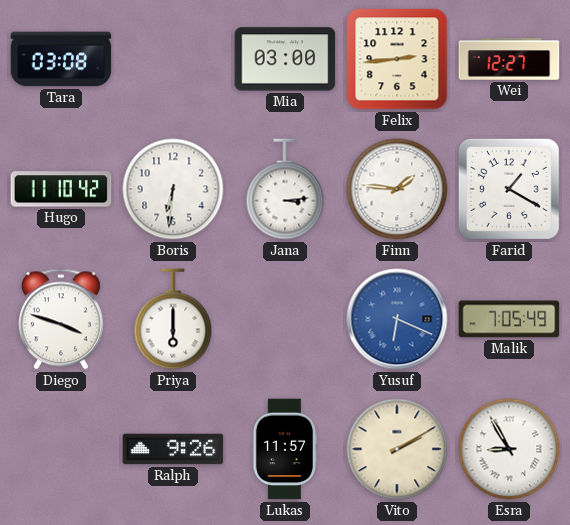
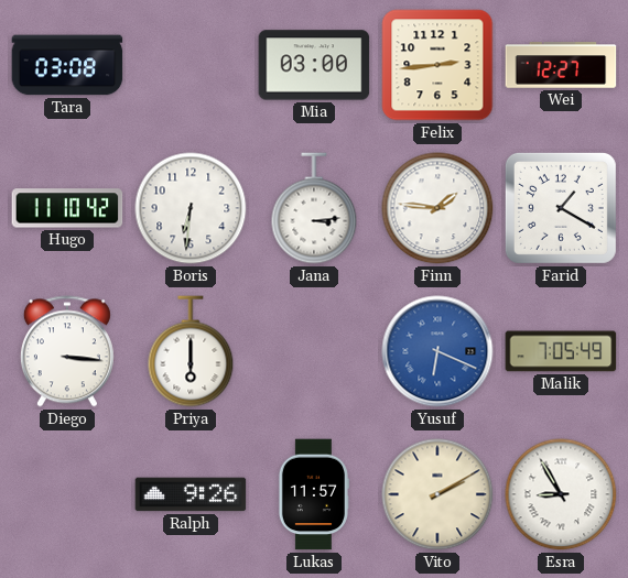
Diego: 3:48 -> 3:16 (67, 351)
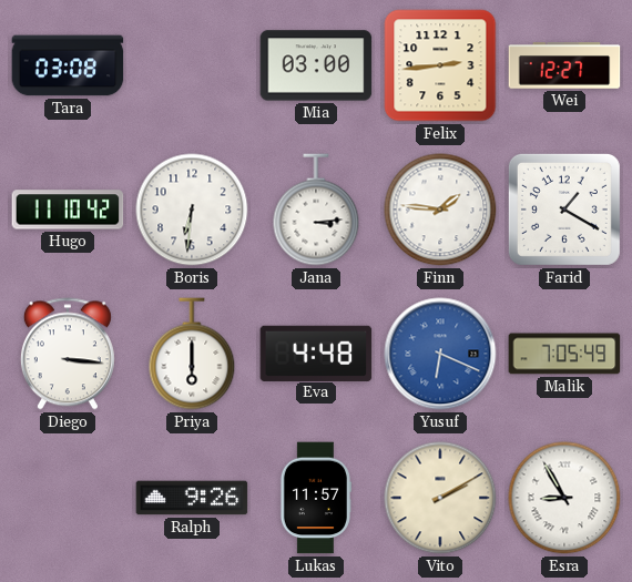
Eva: none -> 4:48 (316, 353)
